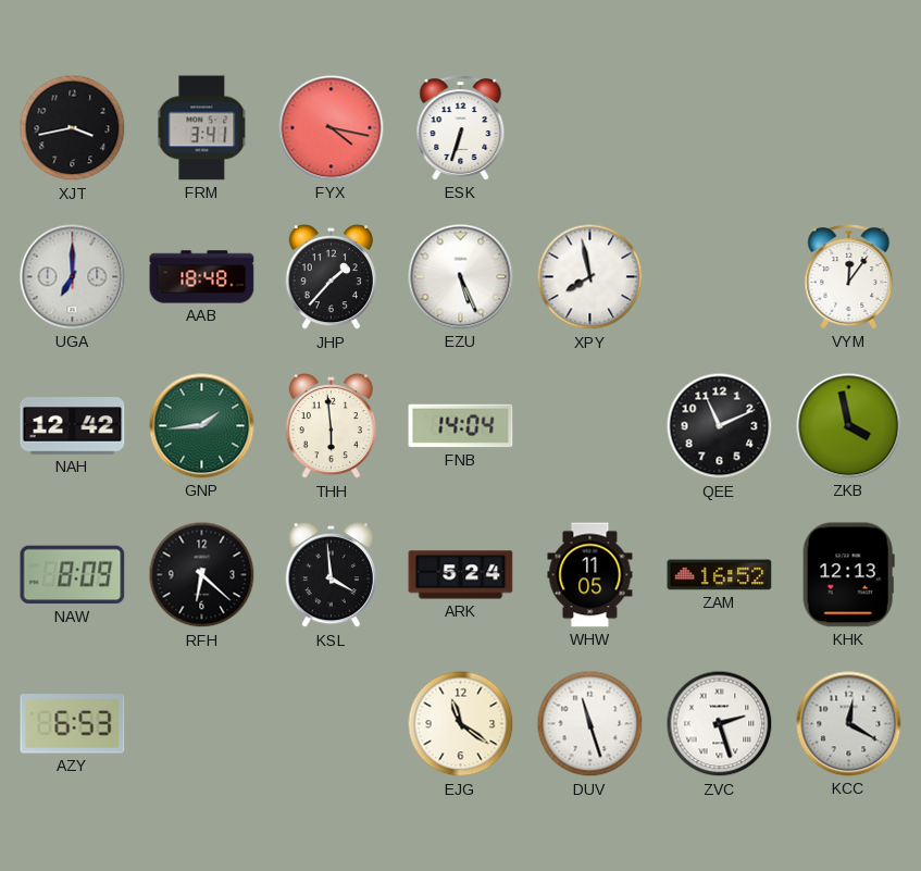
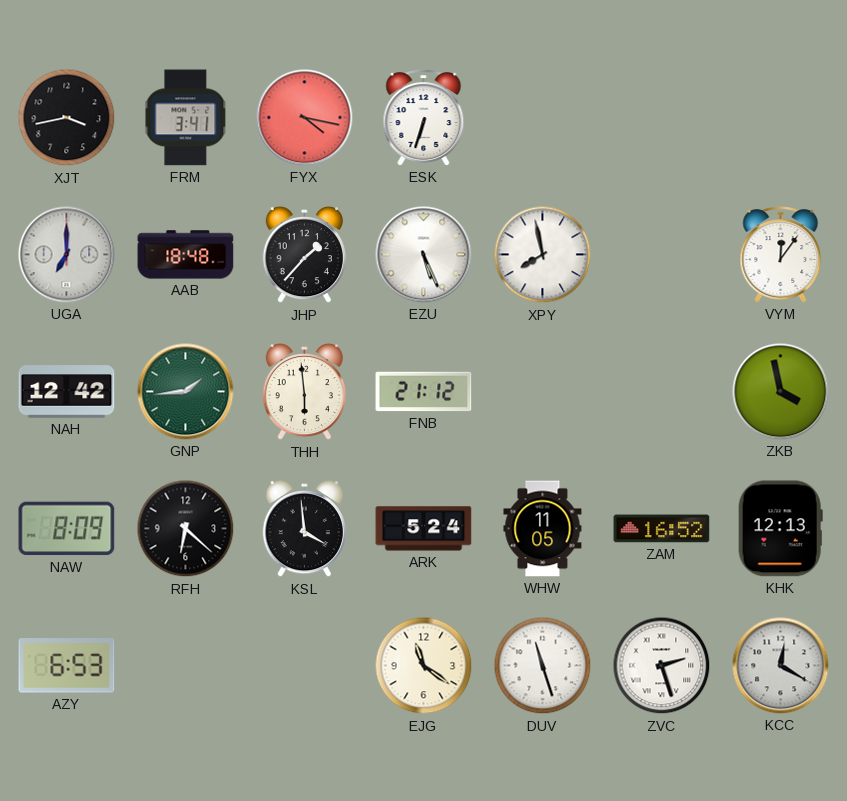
FNB: 14:04 -> 21:12 (424, 392)
QEE: 11:11 -> none (720, 426)
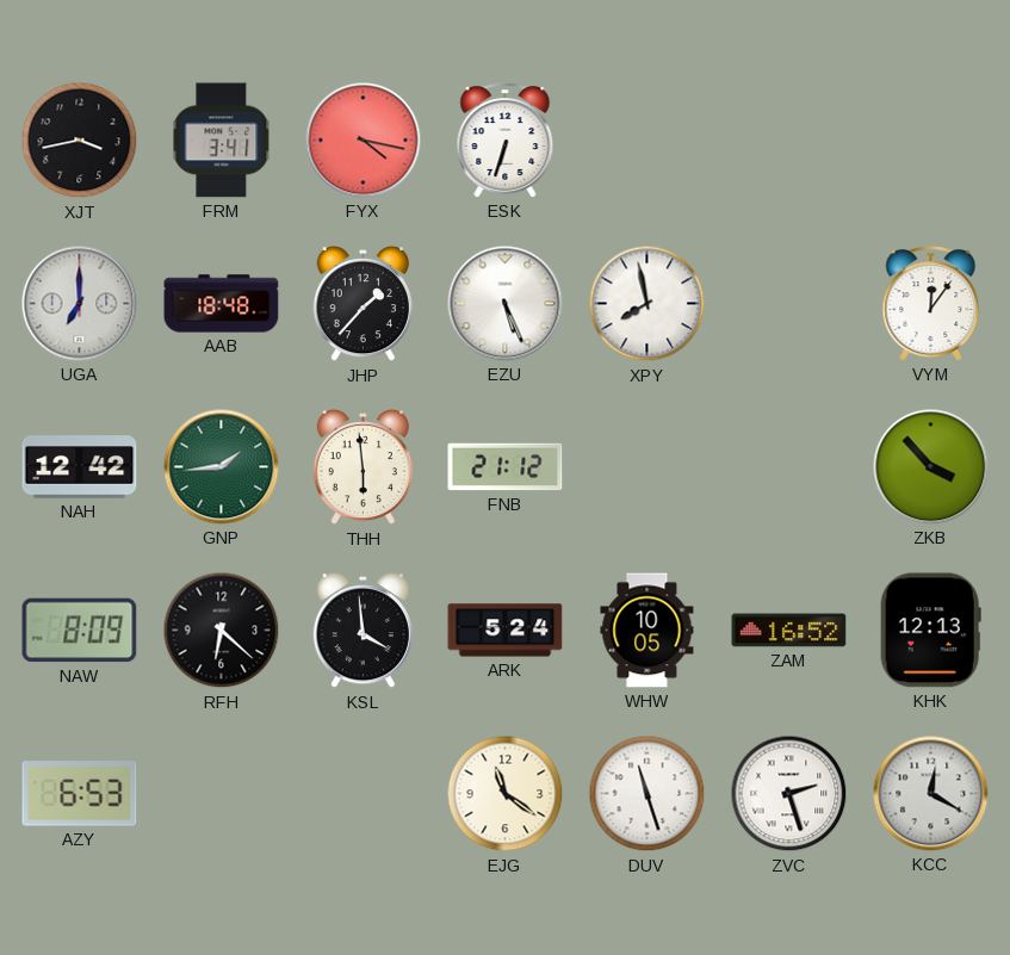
ZKB: 3:58 -> 3:53 (931, 467)
WHW: 11:05 -> 10:05 (647, 631)
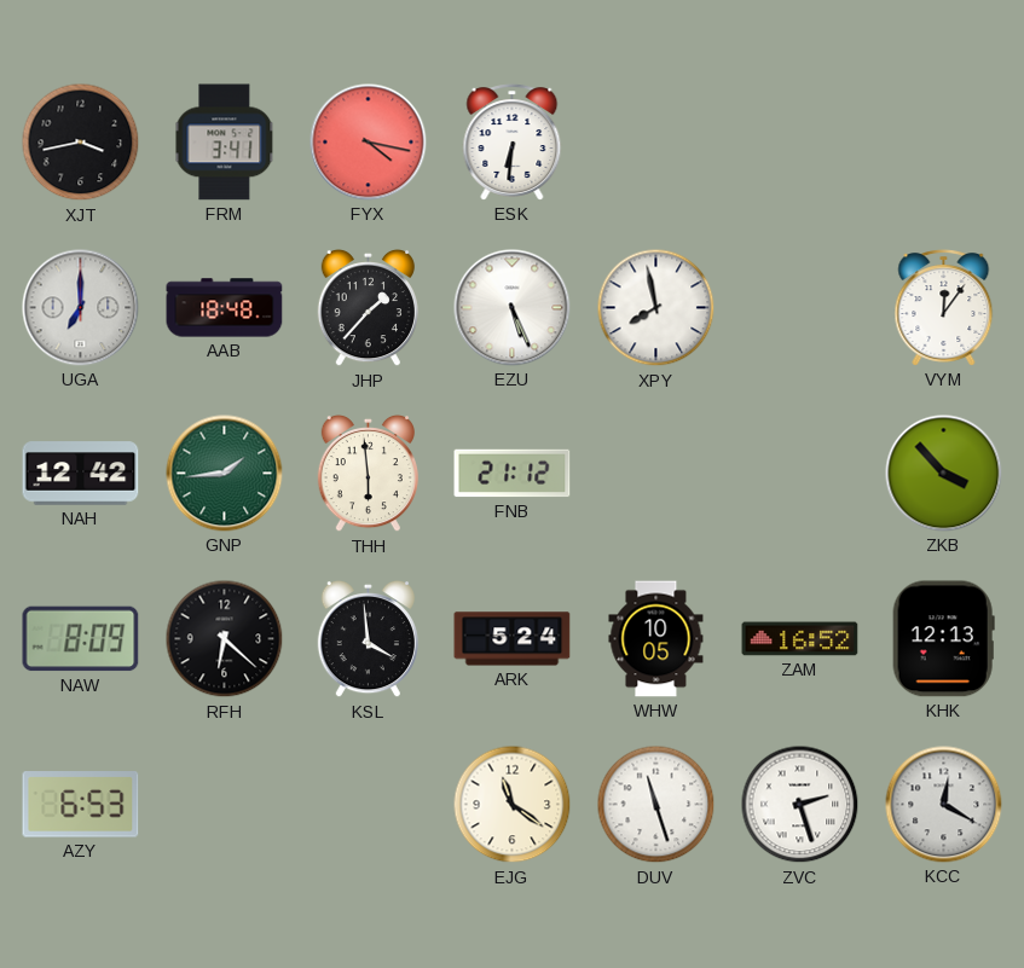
ESK: 6:33 -> 6:31 (513, 143)
